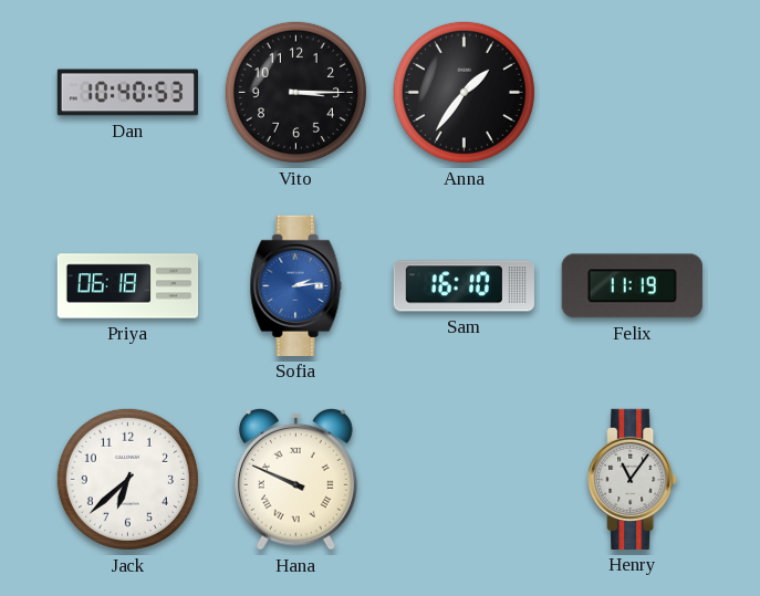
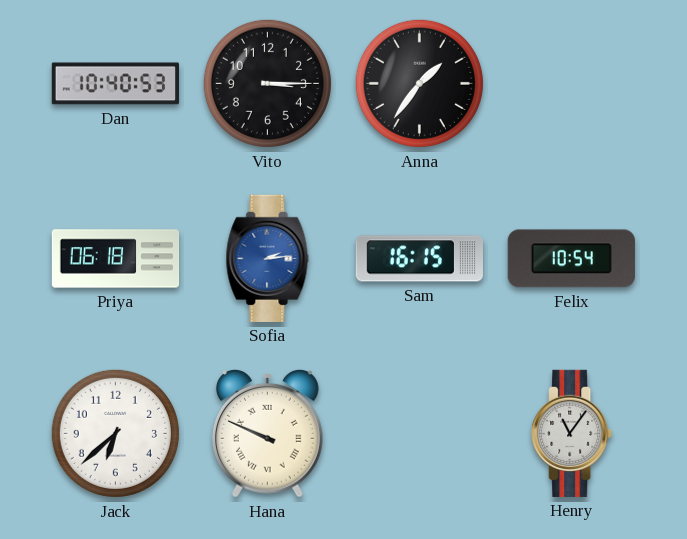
Sam: 16:10 -> 16:15 (419, 259)
Felix: 11:19 -> 10:54 (571, 259)
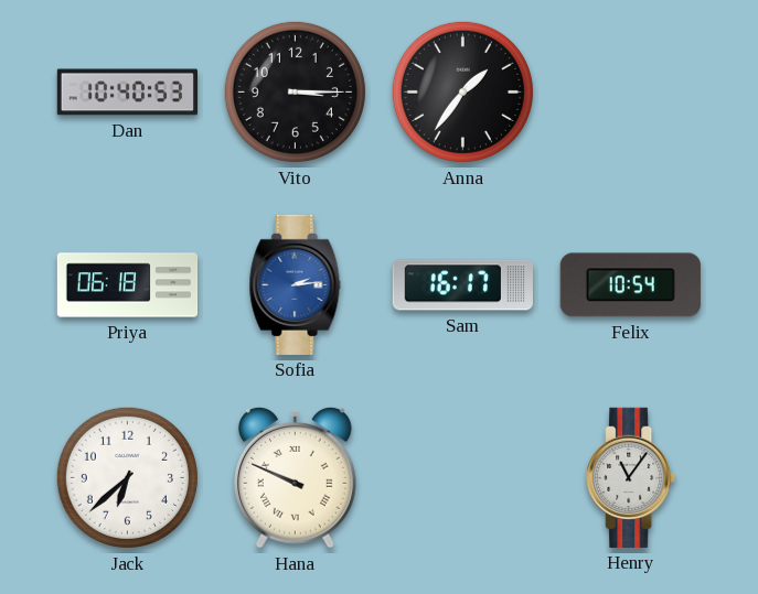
Sam: 16:15 -> 16:17 (462, 285)
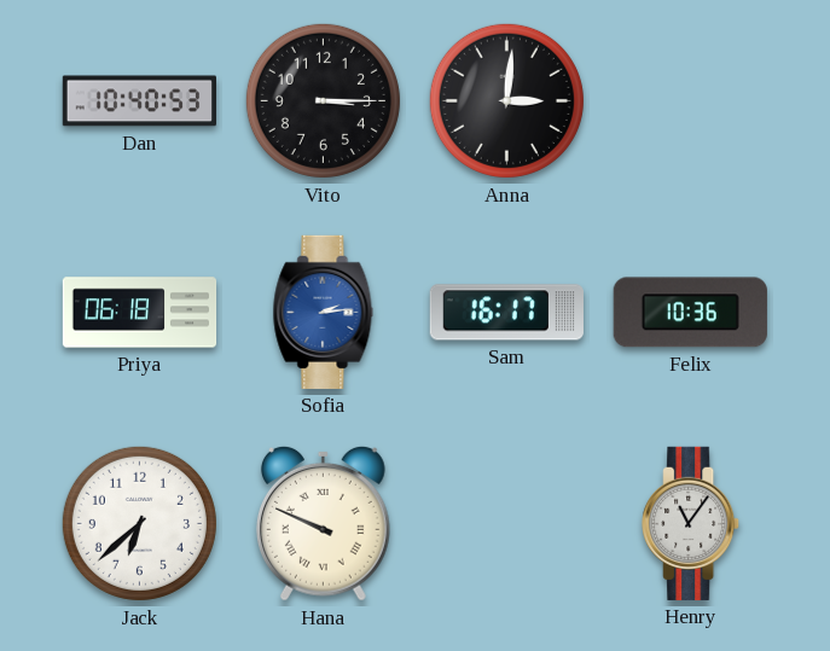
Anna: 1:36 -> 3:01 (506, 100)
Felix: 10:54 -> 10:36 (690, 313)
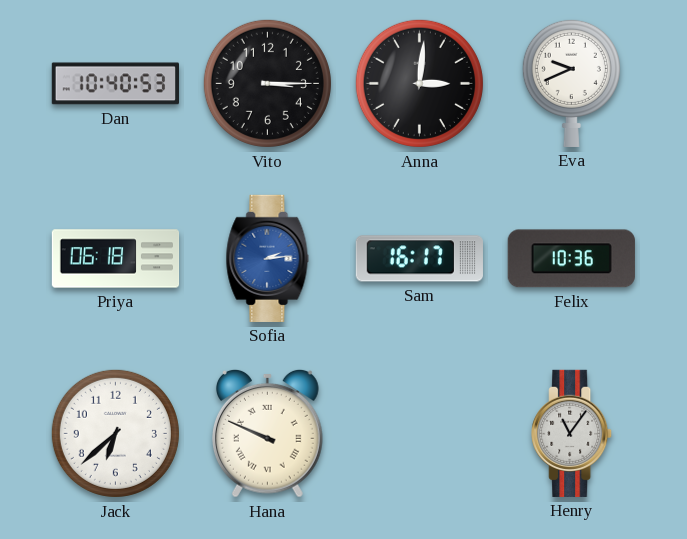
Eva: none -> 9:41 (571, 83)
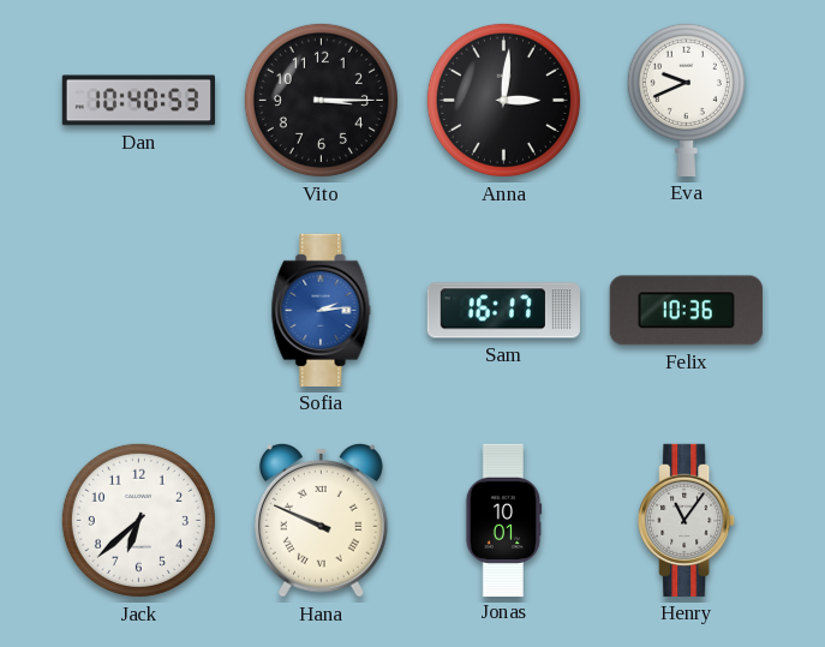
Priya: 06:18 -> none (116, 259)
Jonas: none -> 10:01 (503, 520)
